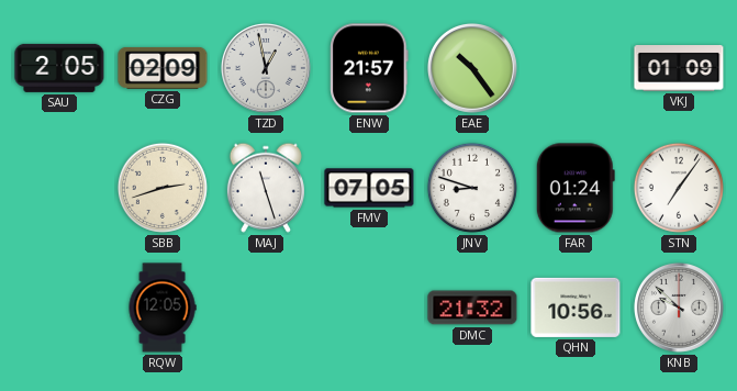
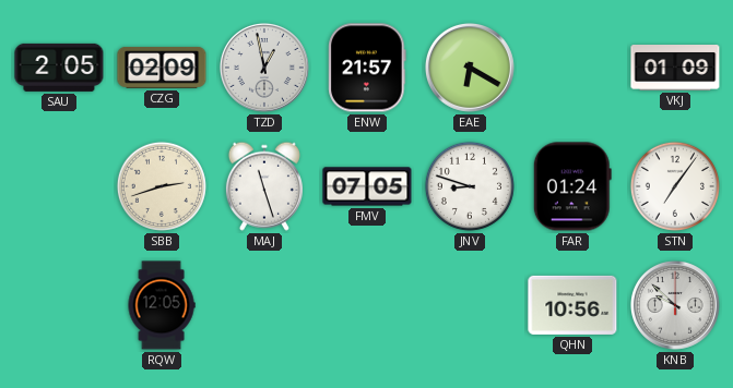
EAE: 10:24 -> 6:20 (470, 68)
DMC: 21:32 -> none (472, 308)
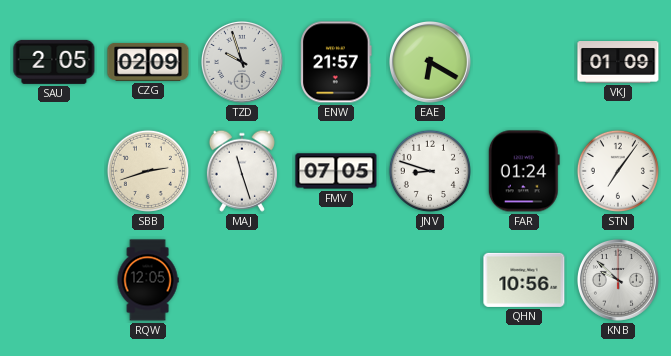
TZD: 12:58 -> 9:57 (242, 62)
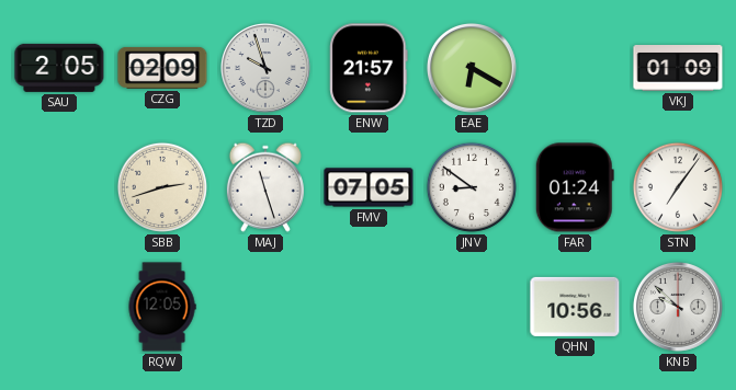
JNV: 8:48 -> 8:51 (472, 187)
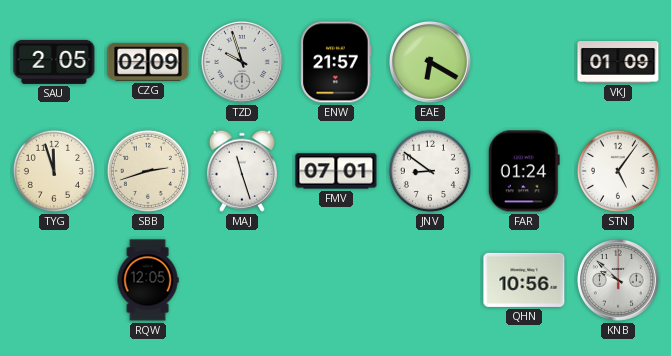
TYG: none -> 11:57 (54, 171)
FMV: 07:05 -> 07:01 (336, 171)
STN: 7:06 -> 5:06 (618, 171)
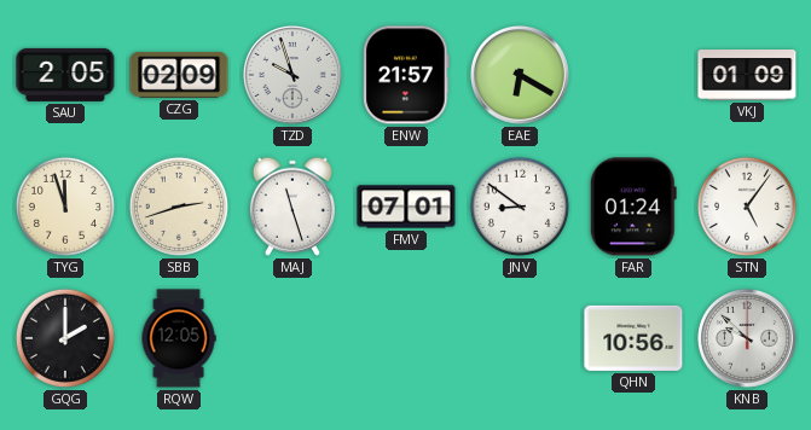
GQG: none -> 2:00 (65, 338)
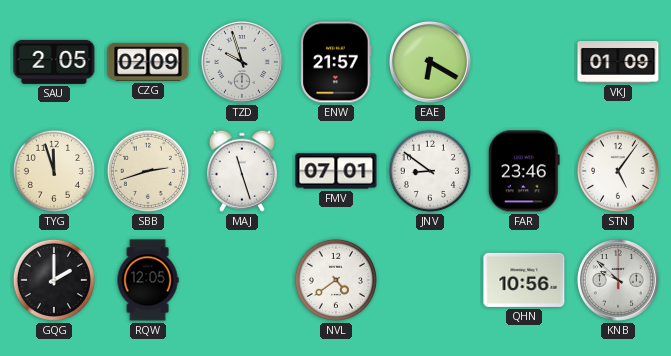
FAR: 01:24 -> 23:46 (524, 171)
NVL: none -> 4:39 (336, 280)
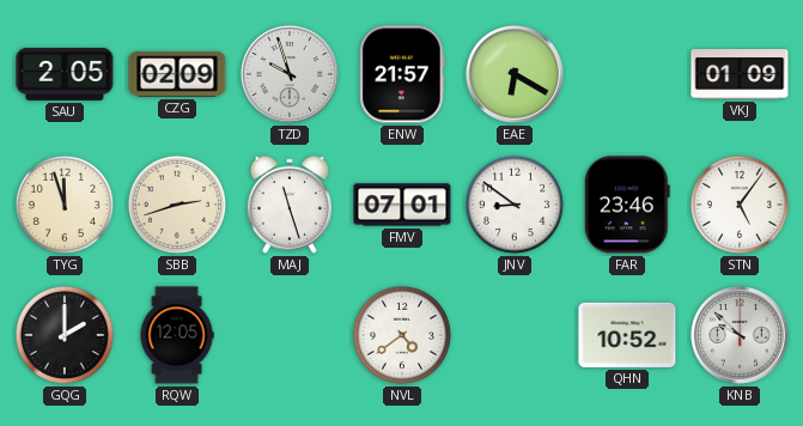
QHN: 10:56 -> 10:52 (627, 335)
